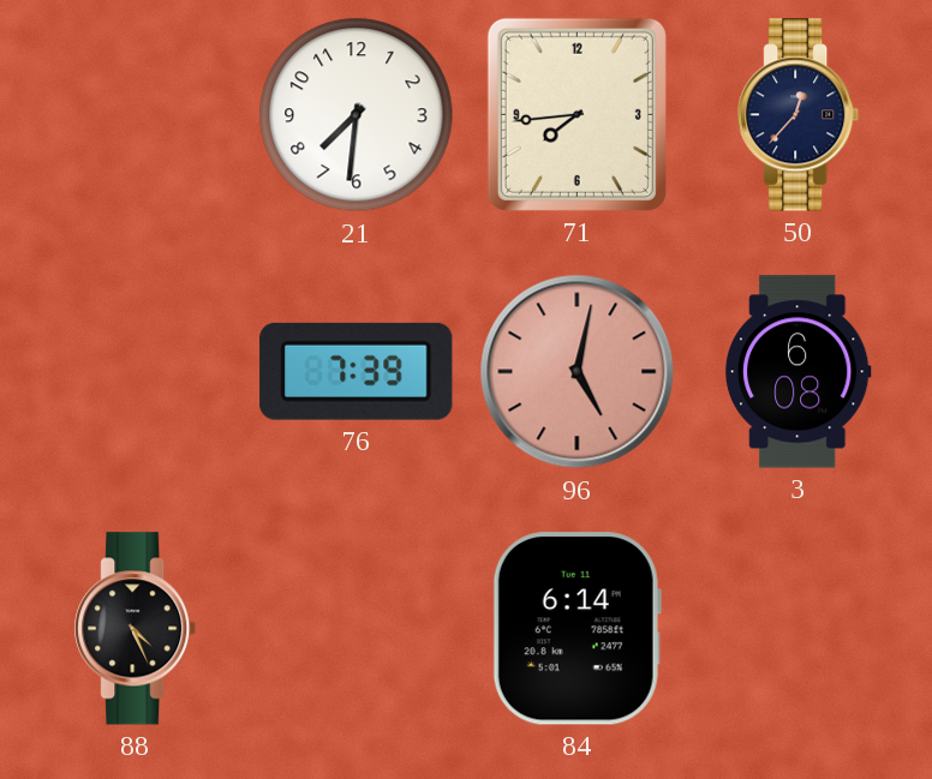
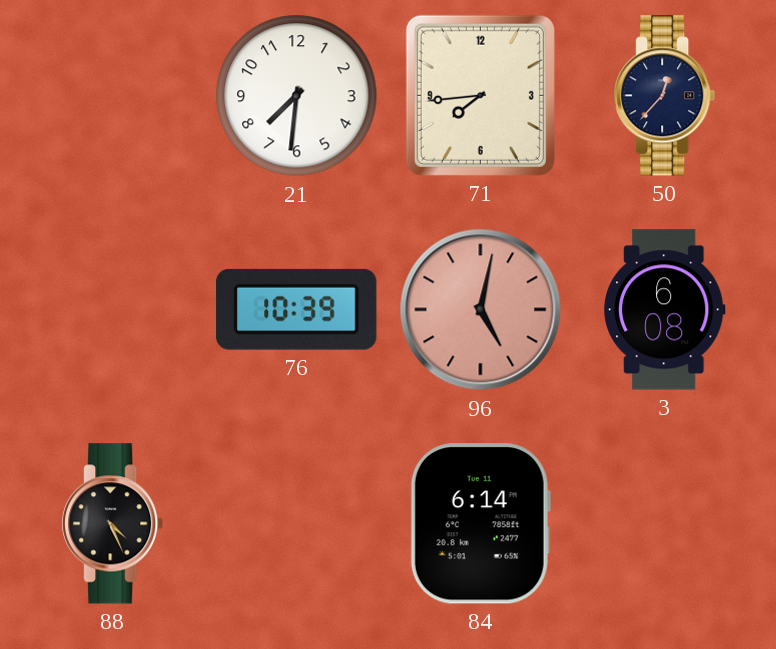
76: 7:39 -> 10:39 (297, 309)
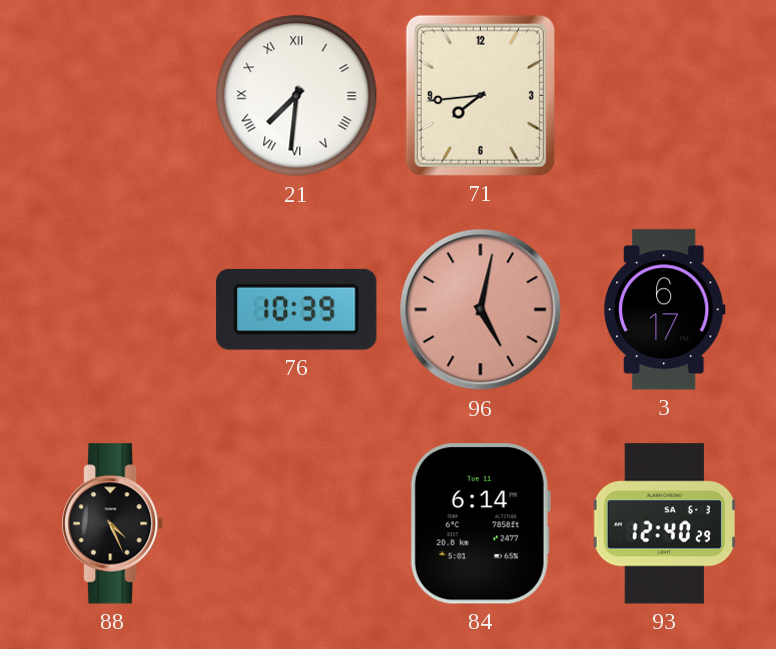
21 numerals: Arabic -> Roman (297, 96)
50: 12:37 -> none (665, 96)
3: 6:08 -> 6:17 (665, 310)
93: none -> 12:40 (664, 524)
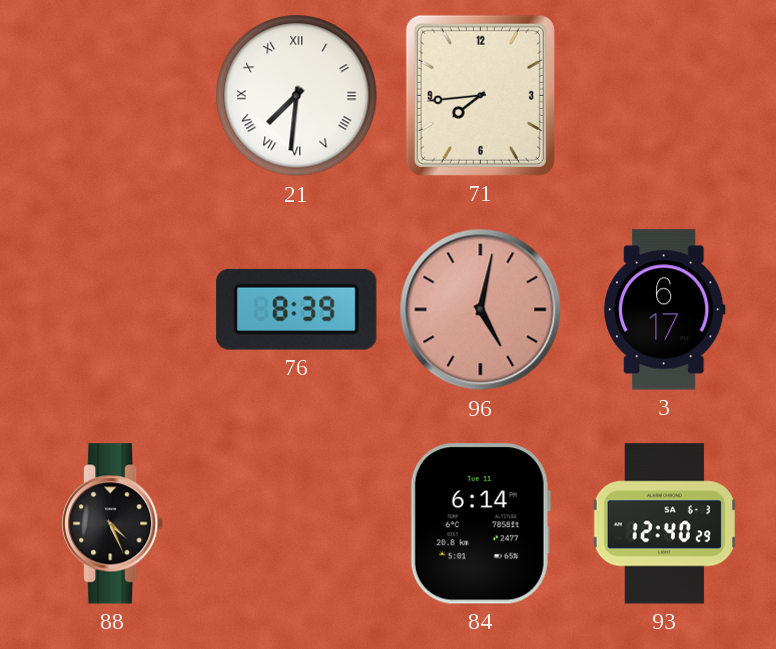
76: 10:39 -> 8:39 (297, 309)
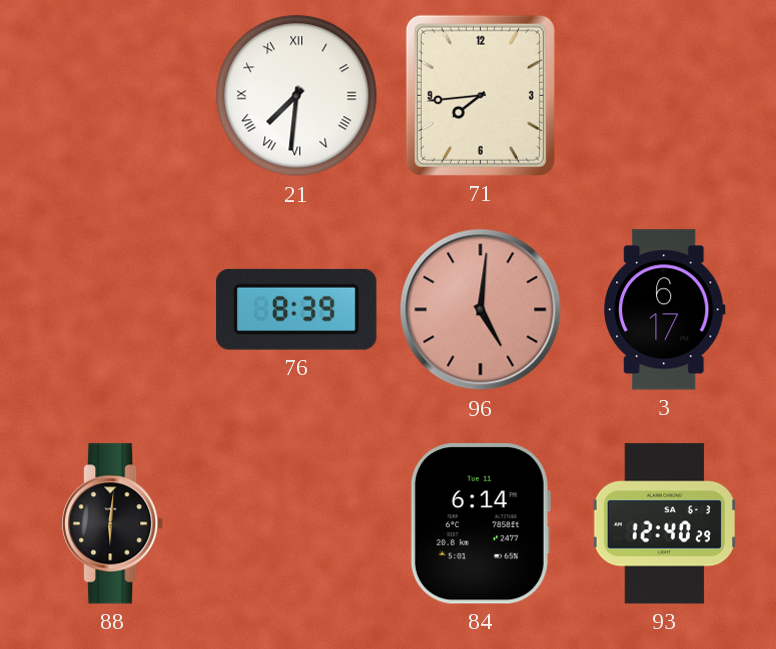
96: 5:02 -> 5:01 (481, 310)
88: 4:26 -> 6:01 (113, 524)
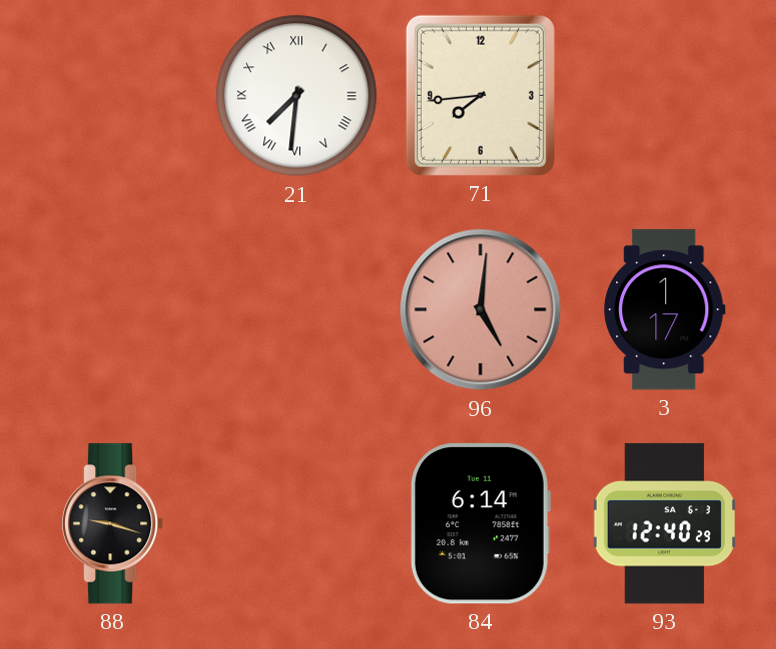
76: 8:39 -> none (297, 309)
3: 6:17 -> 1:17 (665, 310)
88: 6:01 -> 9:18 (113, 524)
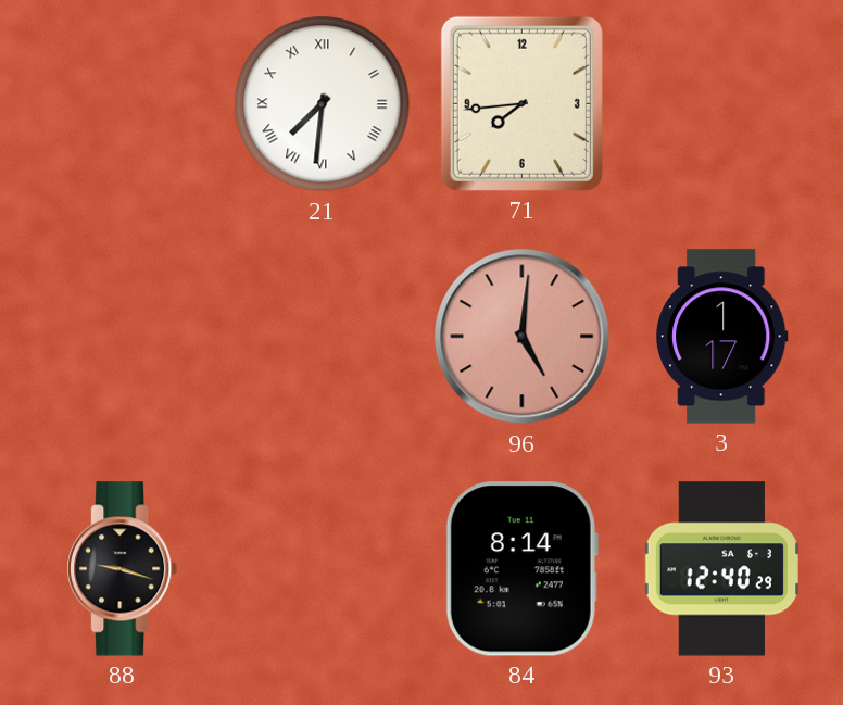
84: 6:14 -> 8:14 (521, 569)
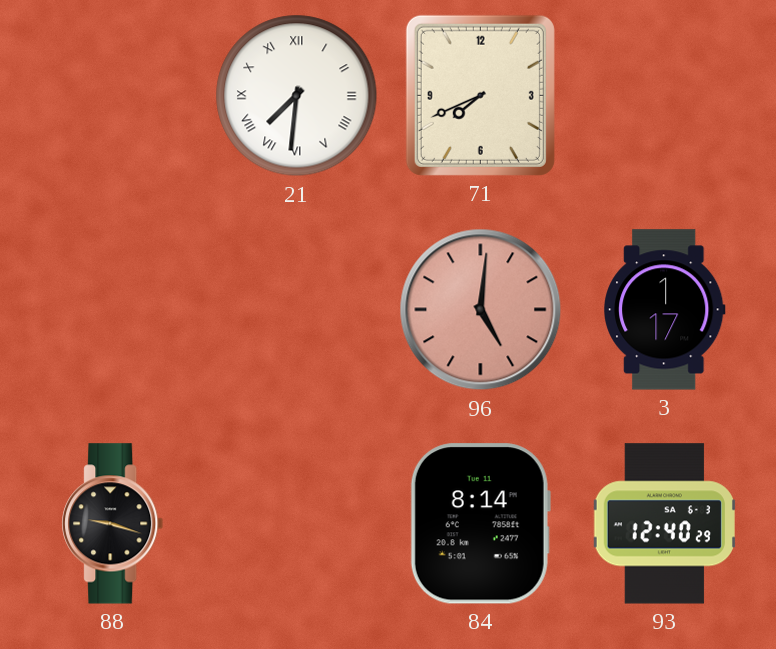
71: 7:44 -> 7:41 (480, 95)
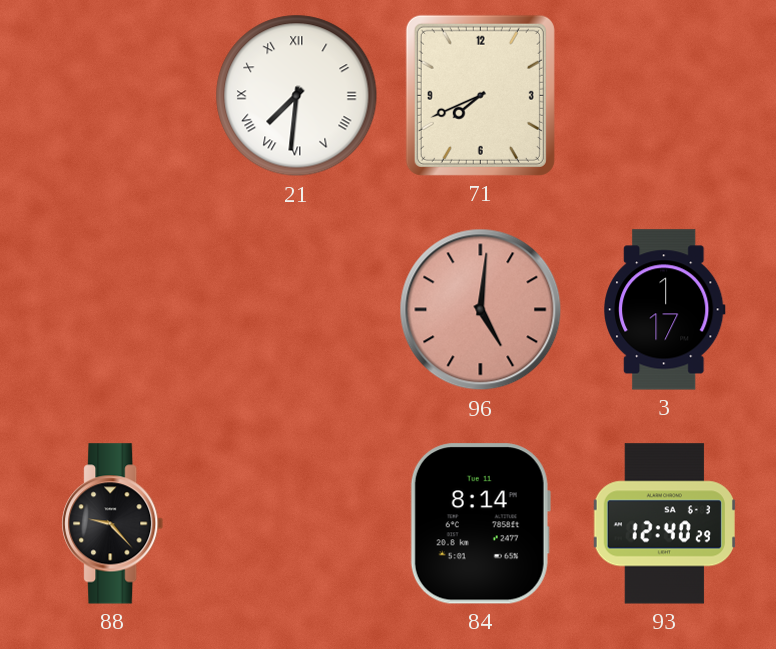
88: 9:18 -> 9:23 (113, 524)
